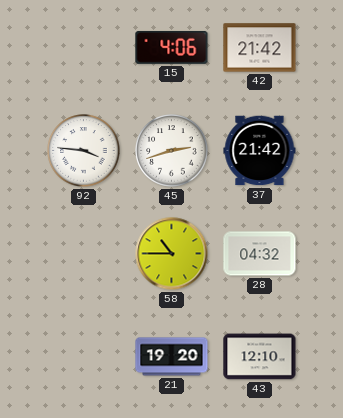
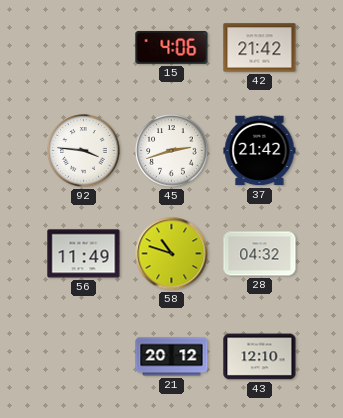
56: none -> 11:49 (84, 254)
58: 10:45 -> 10:48 (172, 254)
21: 19:20 -> 20:12 (172, 357)
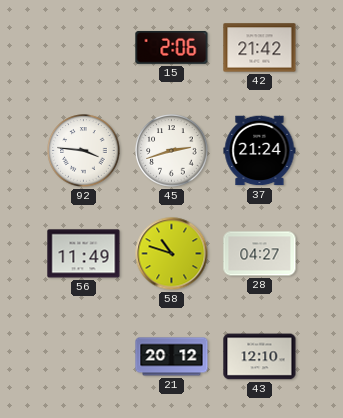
15: 4:06 -> 2:06 (172, 47)
37: 21:42 -> 21:24 (260, 151)
28: 04:32 -> 04:27 (260, 254)
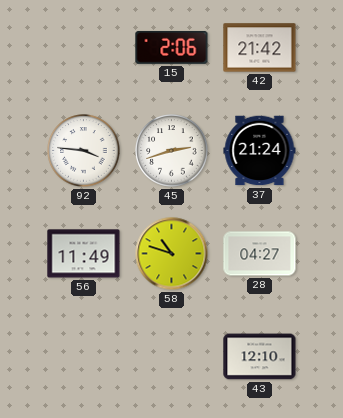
21: 20:12 -> none (172, 357)
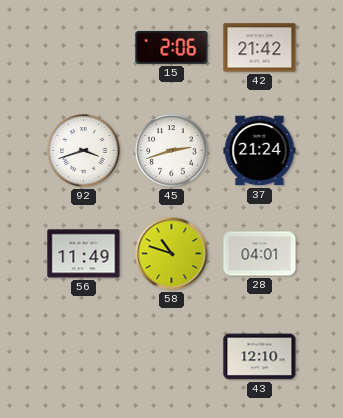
92: 3:46 -> 3:42 (84, 151)
28: 04:27 -> 04:01 (260, 254)
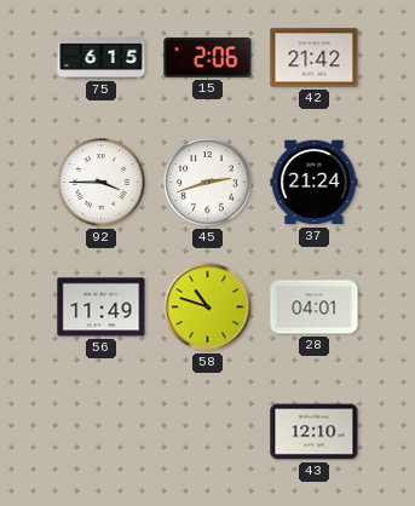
75: none -> 6:15 (102, 57)
92: 3:42 -> 3:45 (102, 183)
